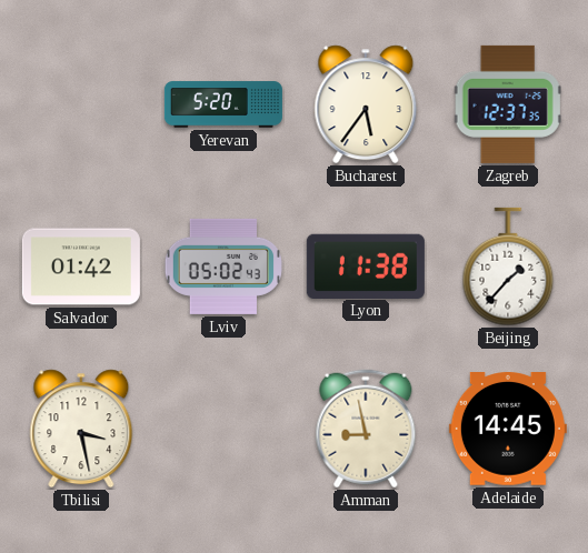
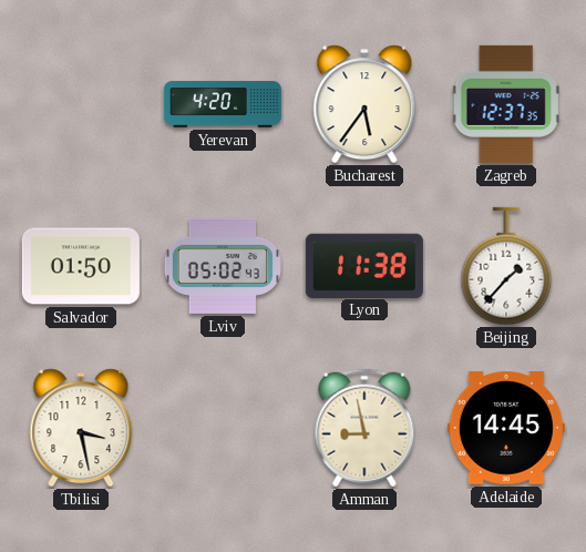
Yerevan: 5:20 -> 4:20 (223, 104)
Salvador: 01:42 -> 01:50 (81, 266)
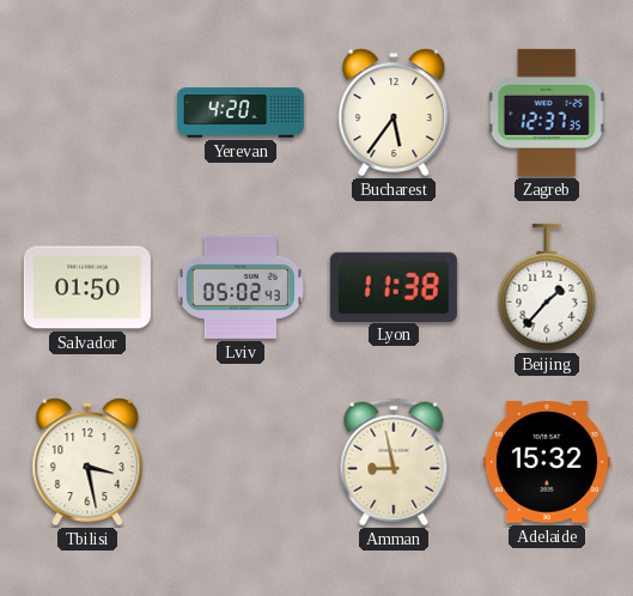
Adelaide: 14:45 -> 15:32 (547, 463)
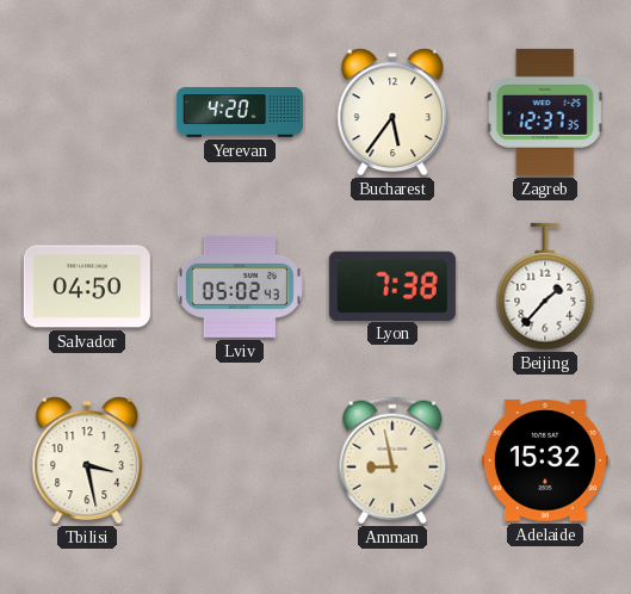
Salvador: 01:50 -> 04:50 (87, 286)
Lyon: 11:38 -> 7:38 (392, 285)
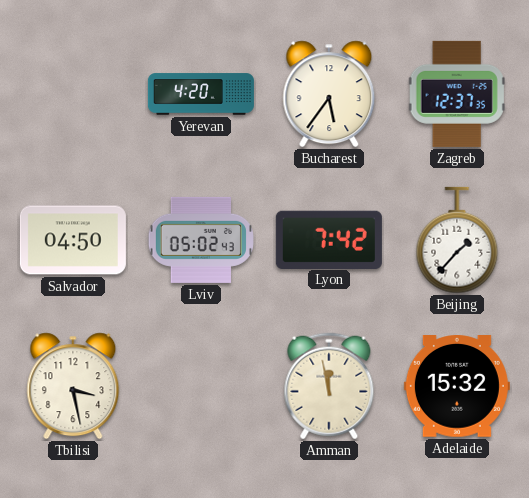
Lyon: 7:38 -> 7:42 (329, 239)
Amman: 8:58 -> 11:58 (329, 386)
